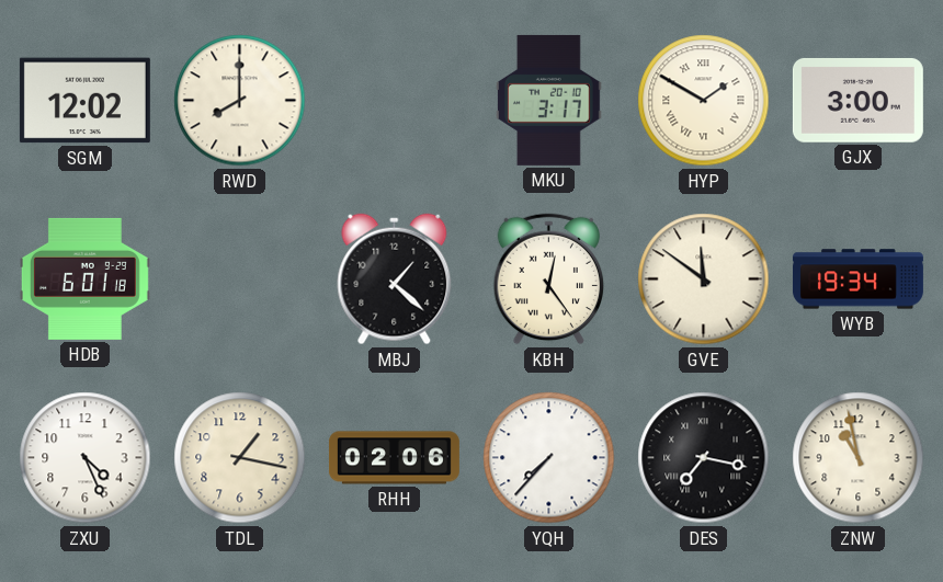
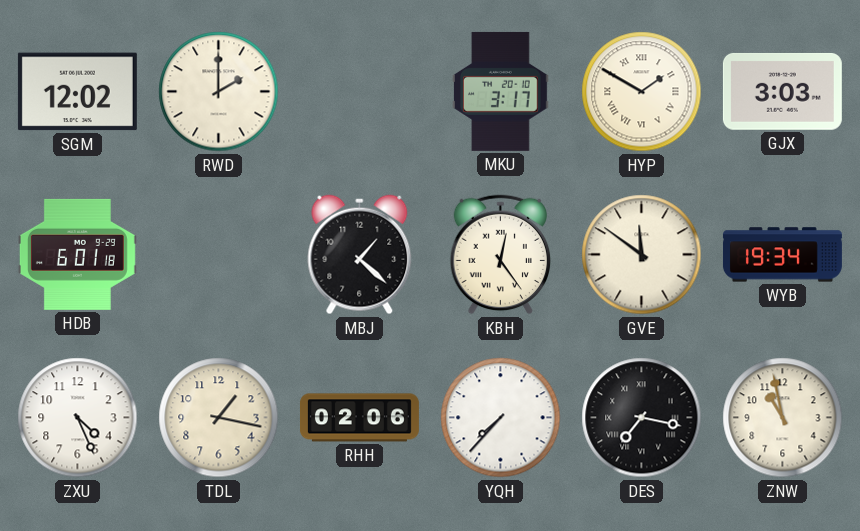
RWD: 8:00 -> 2:00 (219, 92)
GJX: 3:00 -> 3:03 (782, 91)
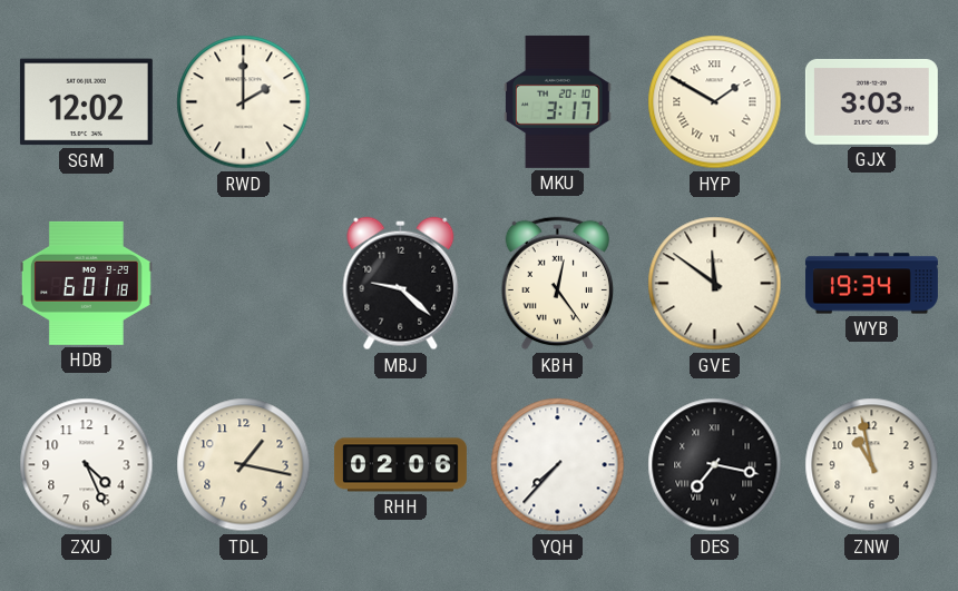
MBJ: 1:22 -> 9:22 (401, 284)
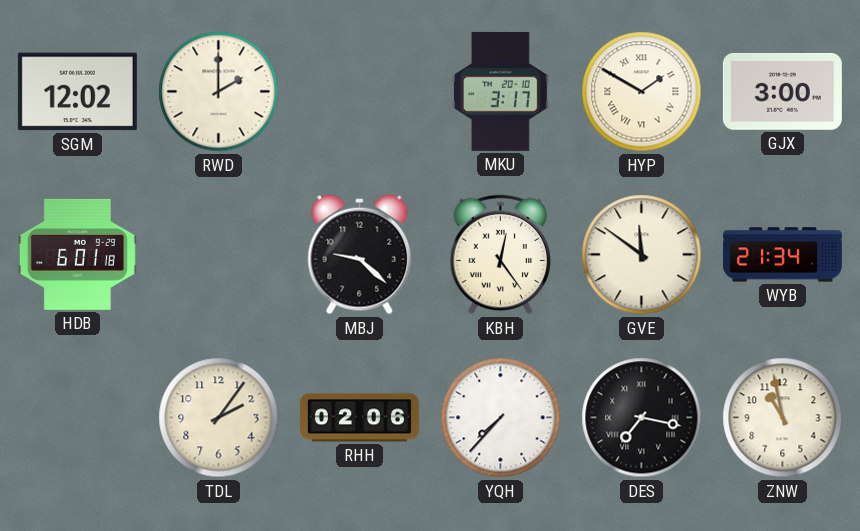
GJX: 3:03 -> 3:00 (782, 91)
WYB: 19:34 -> 21:34 (782, 255)
ZXU: 4:26 -> none (87, 465)
TDL: 1:17 -> 2:06 (219, 418)
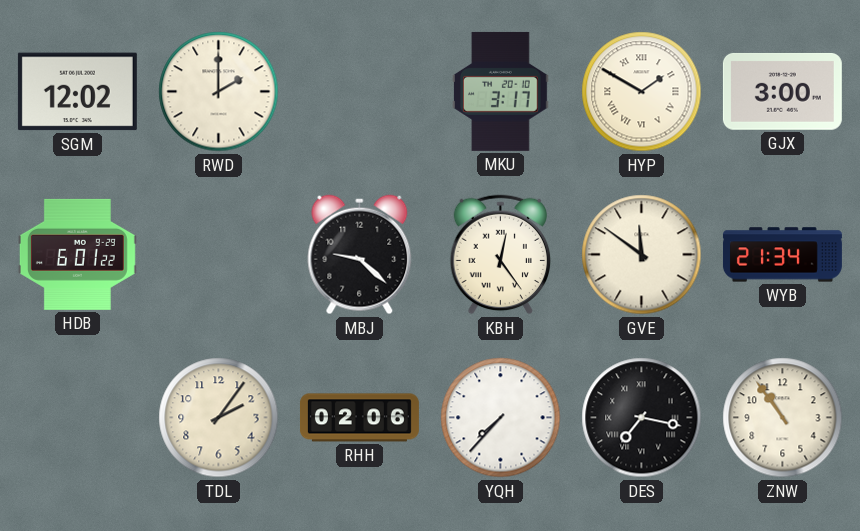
HDB: 6:01:18 -> 6:01:22 (77, 254)
ZNW: 10:58 -> 10:54 (783, 418)
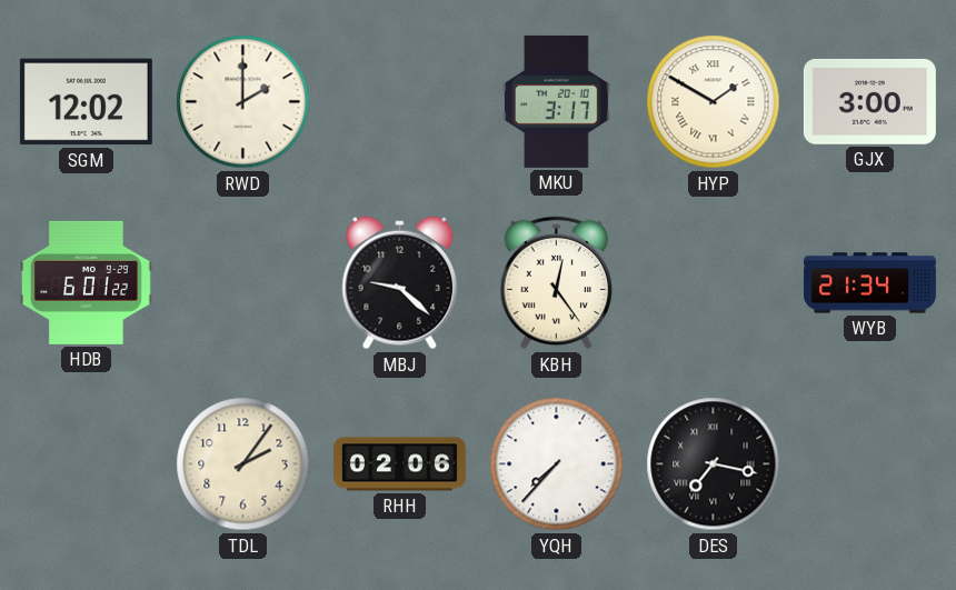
GVE: 11:51 -> none (642, 255)
ZNW: 10:54 -> none (783, 418)
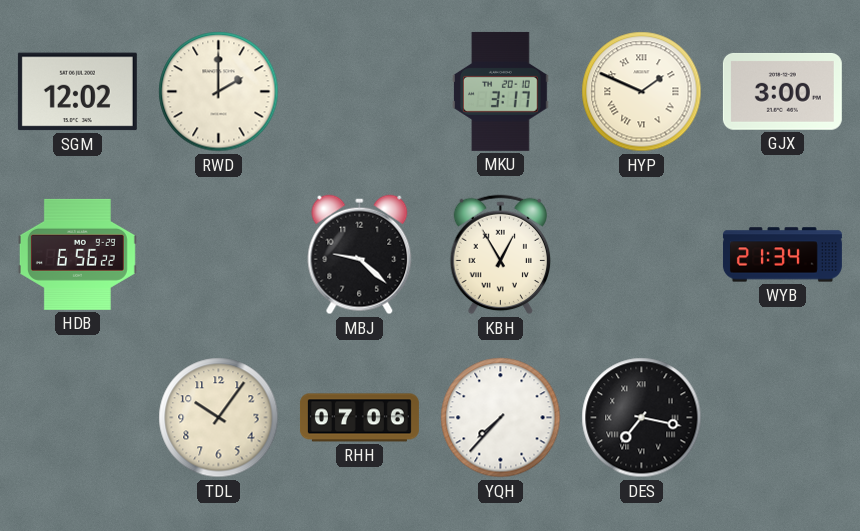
HYP: 1:50 -> 1:49 (642, 92)
HDB: 6:01 -> 6:56 (77, 254)
KBH: 12:24 -> 12:55 (500, 255)
TDL: 2:06 -> 10:06 (219, 418)
RHH: 02:06 -> 07:06 (359, 418)
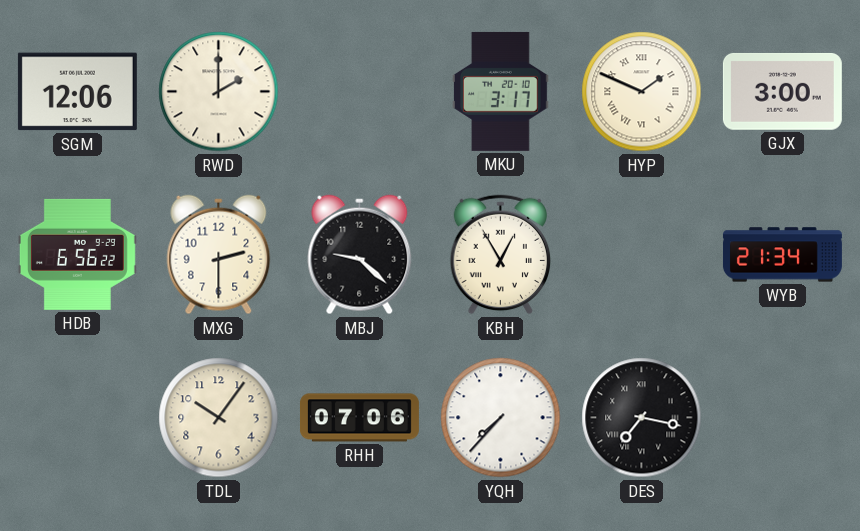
SGM: 12:02 -> 12:06 (77, 92)
MXG: none -> 2:30 (219, 255)
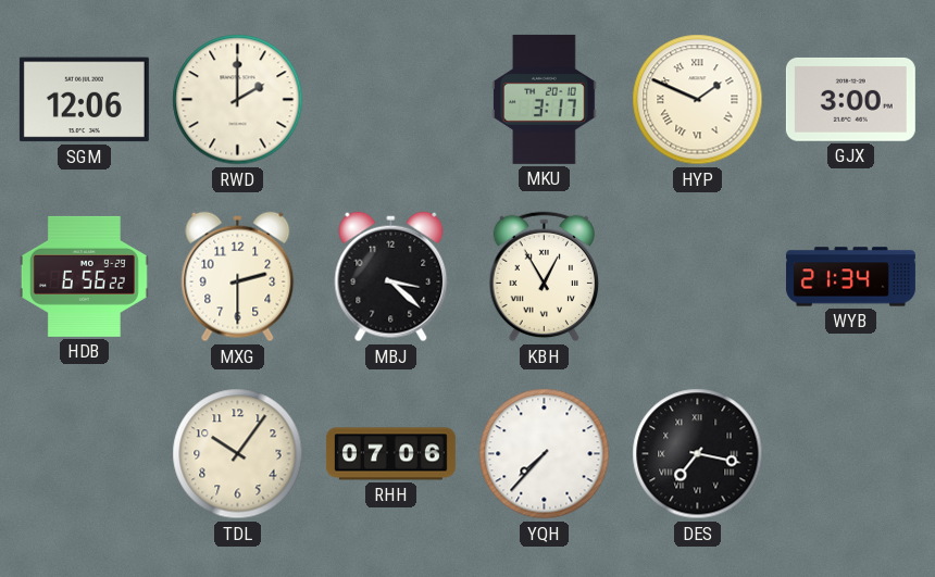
MBJ: 9:22 -> 3:22 (391, 277)
